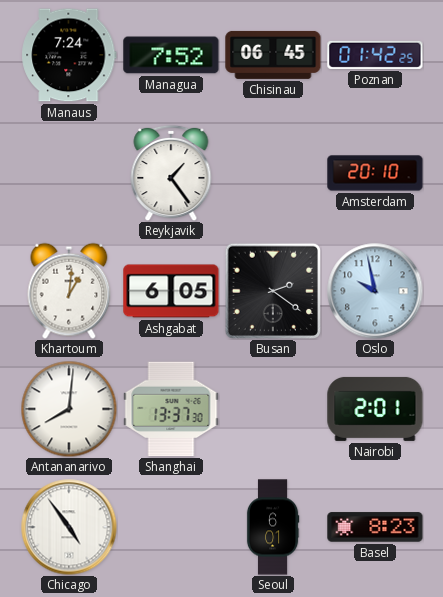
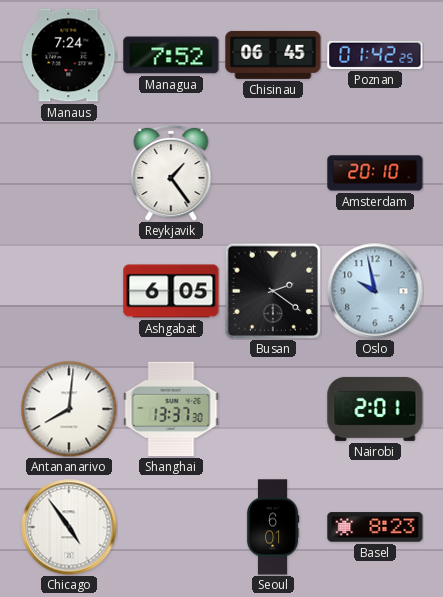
Khartoum: 1:01 -> none (69, 291)
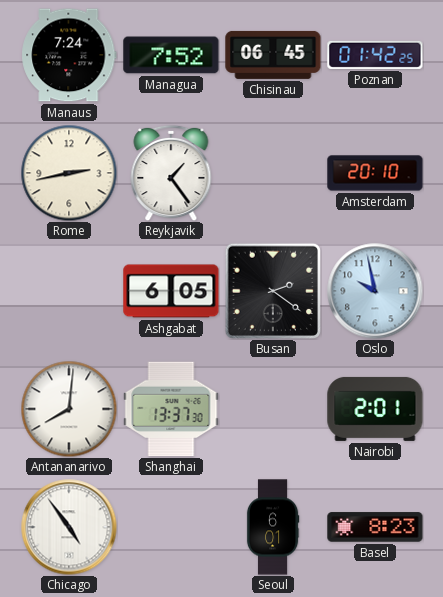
Rome: none -> 2:43 (69, 173)
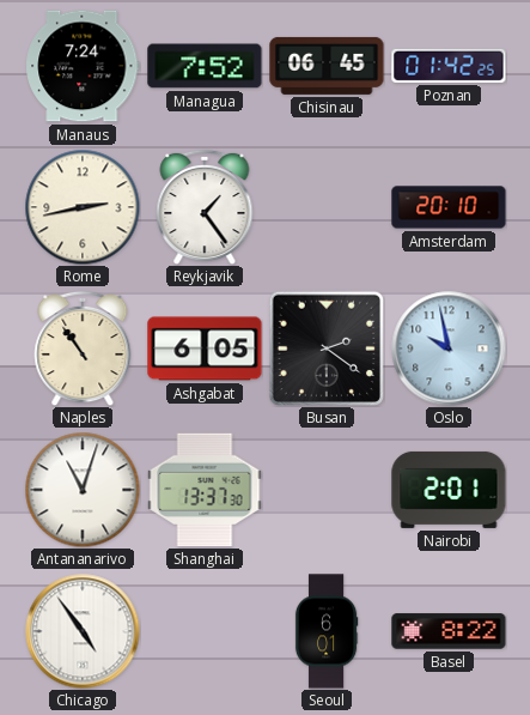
Naples: none -> 10:54 (83, 349)
Antananarivo: 8:01 -> 11:03 (83, 490)
Basel: 8:23 -> 8:22 (449, 631)
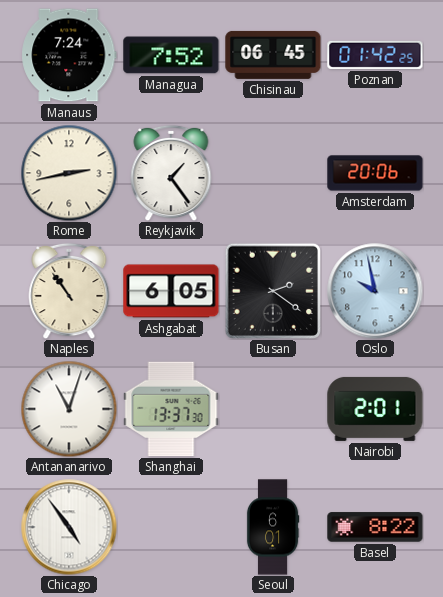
Amsterdam: 20:10 -> 20:06 (375, 173)
